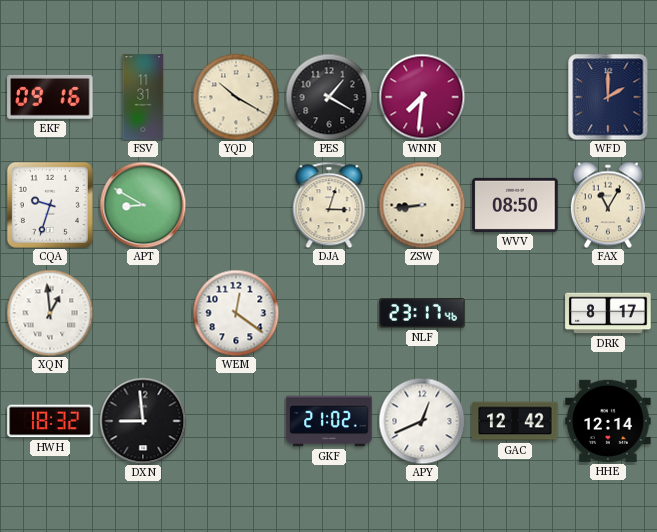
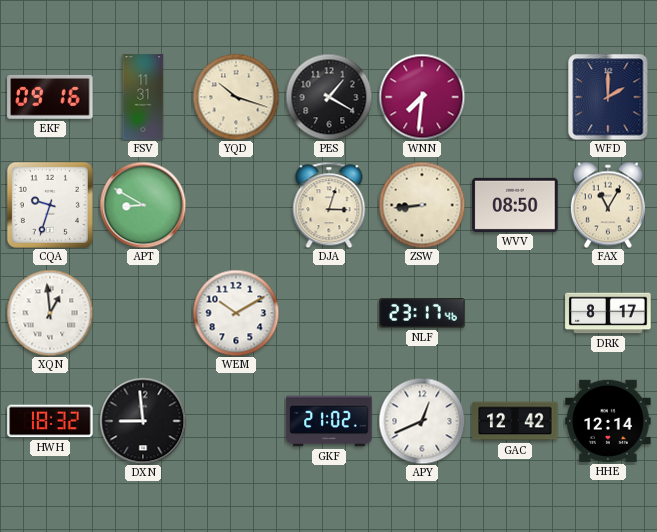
YQD: 10:20 -> 10:18 (236, 97)
WEM: 12:21 -> 10:10 (236, 313)
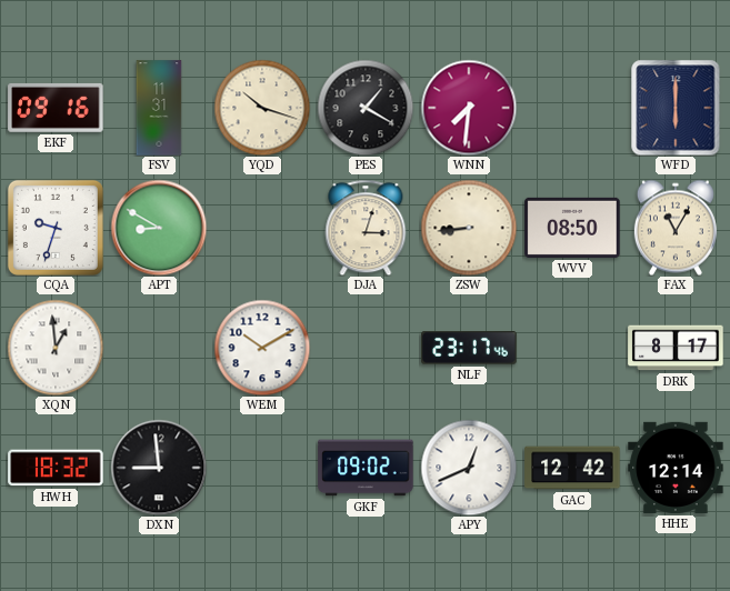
WFD: 2:00 -> 6:00 (676, 108)
GKF: 21:02 -> 09:02 (366, 468)
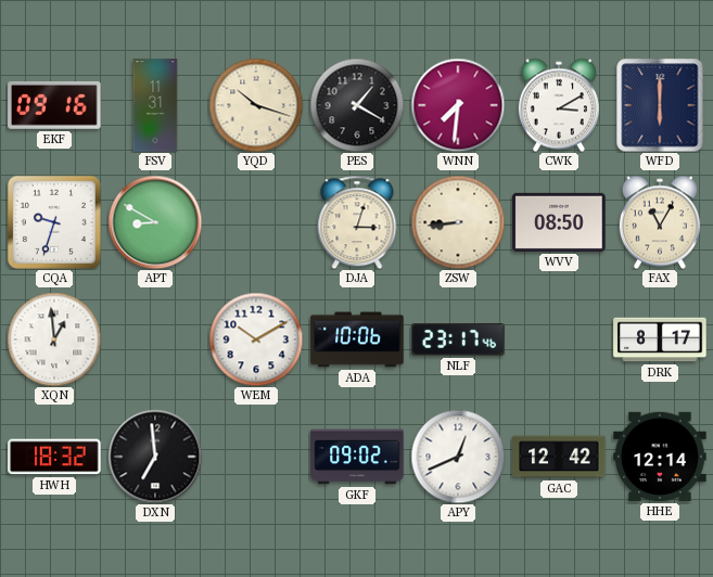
CWK: none -> 3:10 (559, 105)
ADA: none -> 10:06 (357, 339)
DXN: 8:59 -> 6:59 (155, 457)
